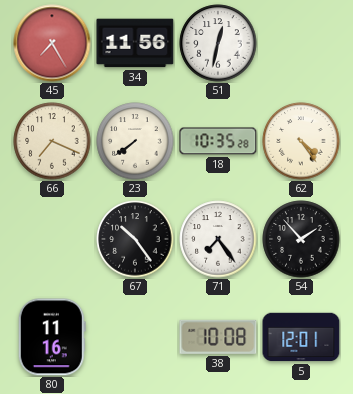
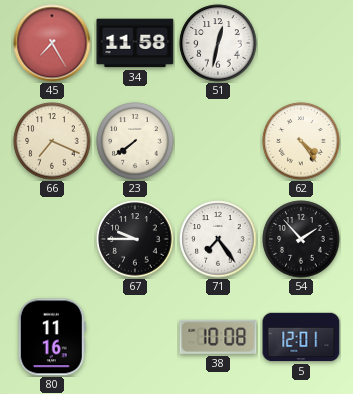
34: 11:56 -> 11:58 (135, 43)
18: 10:35 -> none (218, 141)
67: 10:24 -> 9:45 (135, 239)
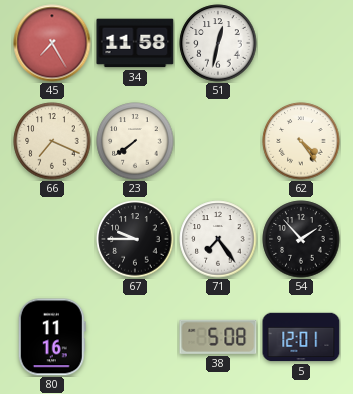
38: 10:08 -> 5:08 (218, 337)
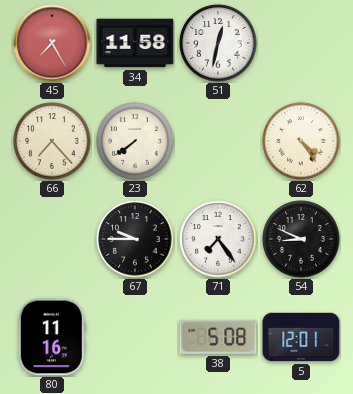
66: 7:19 -> 7:23 (52, 141)
54: 1:53 -> 8:49 (301, 239)
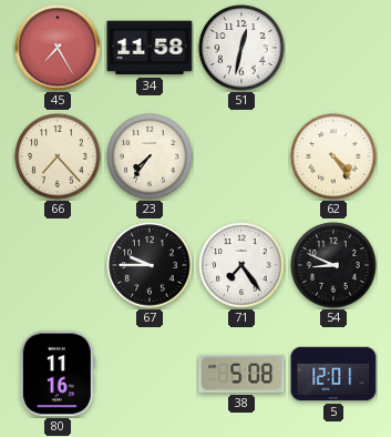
23: 7:39 -> 7:36 (150, 156)
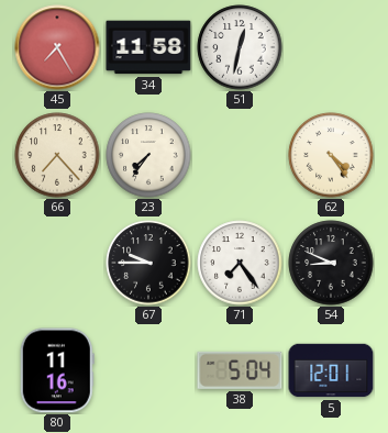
38: 5:08 -> 5:04 (240, 370)
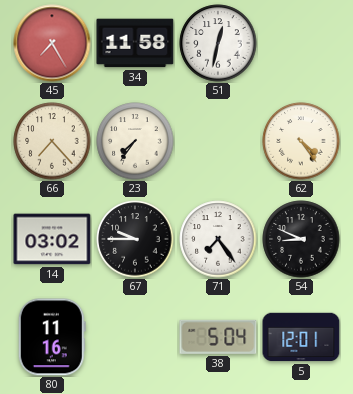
14: none -> 03:02 (52, 239)
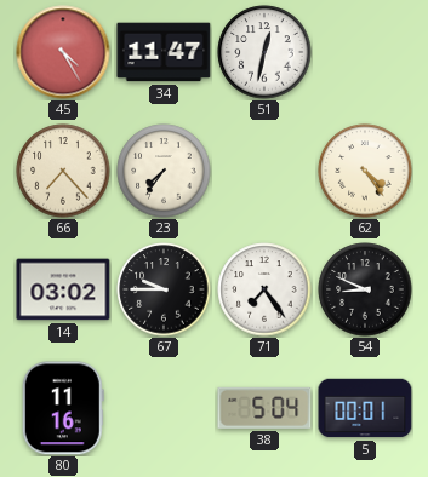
45: 7:25 -> 4:25 (63, 52)
34: 11:58 -> 11:47 (164, 52)
5: 12:01 -> 00:01 (365, 408)
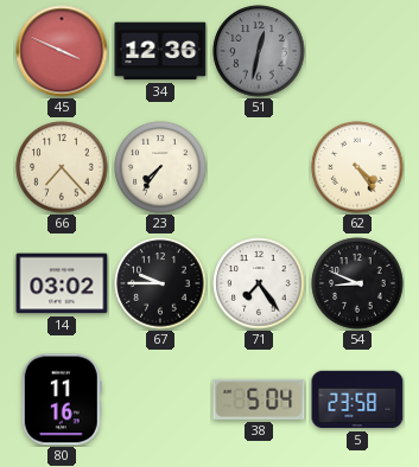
45: 4:25 -> 3:49 (62, 51)
34: 11:47 -> 12:36 (160, 51)
51 dial: white -> grey (259, 51)
5: 00:01 -> 23:58 (357, 399)
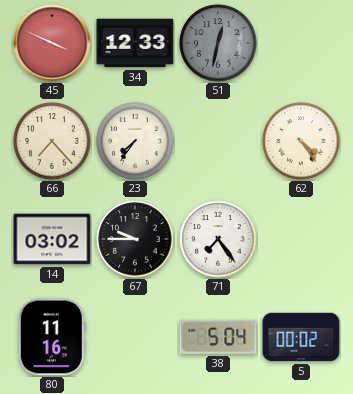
34: 12:36 -> 12:33 (135, 43)
54: 8:49 -> none (357, 283)
5: 23:58 -> 00:02 (301, 337)
